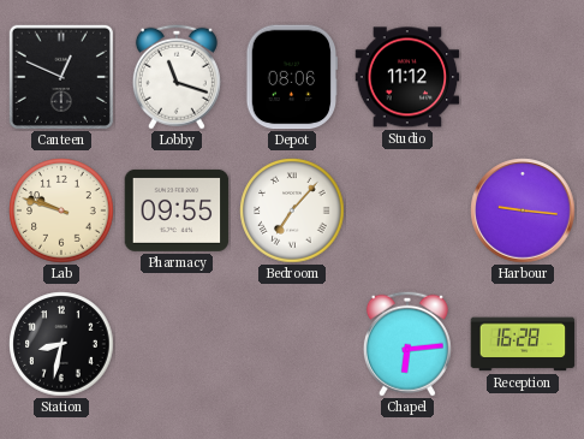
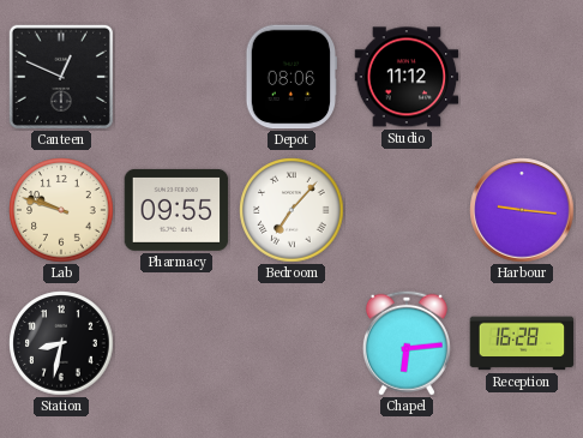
Lobby: 11:18 -> none (177, 77)
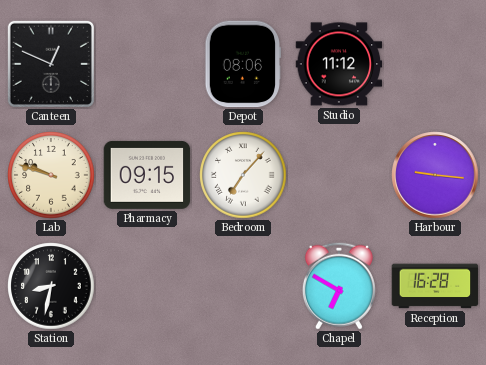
Pharmacy: 09:55 -> 09:15 (147, 175)
Chapel: 6:14 -> 6:50 (339, 286)
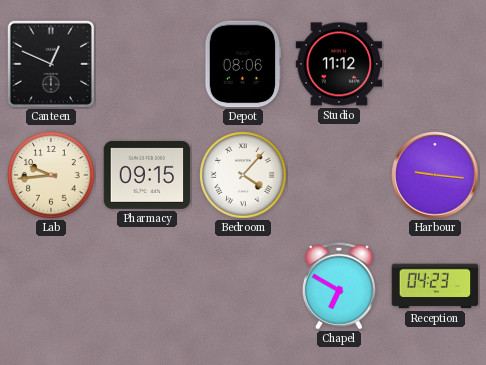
Lab: 9:48 -> 9:44 (51, 175)
Bedroom: 7:07 -> 4:07 (243, 175)
Station: 8:32 -> none (51, 286)
Reception: 16:28 -> 04:23 (435, 286)
